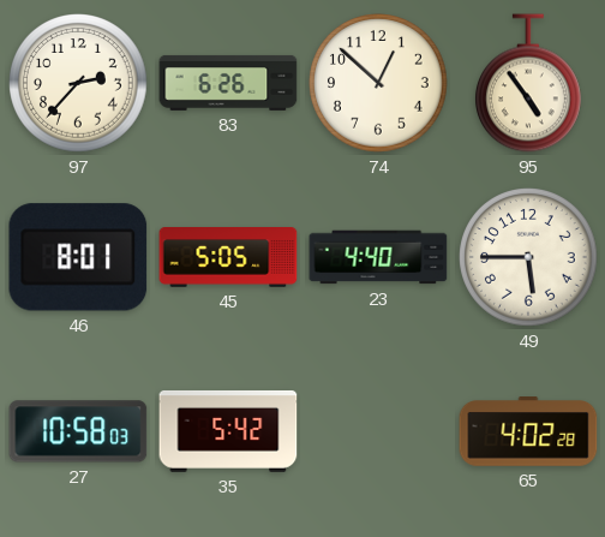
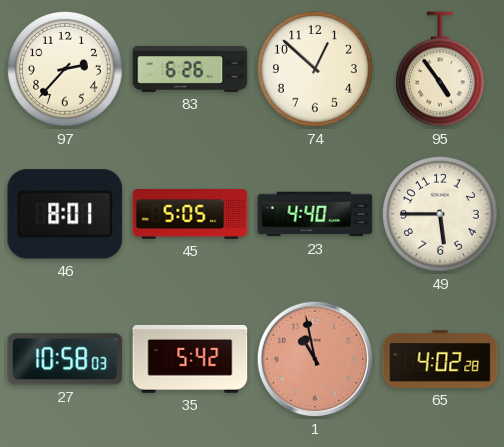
1: none -> 10:58 (315, 359)
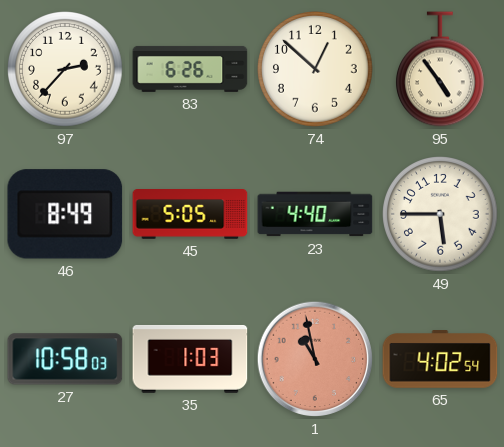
46: 8:01 -> 8:49 (65, 214)
35: 5:42 -> 1:03 (190, 359)
65: 4:02:28 -> 4:02:54 (440, 359)
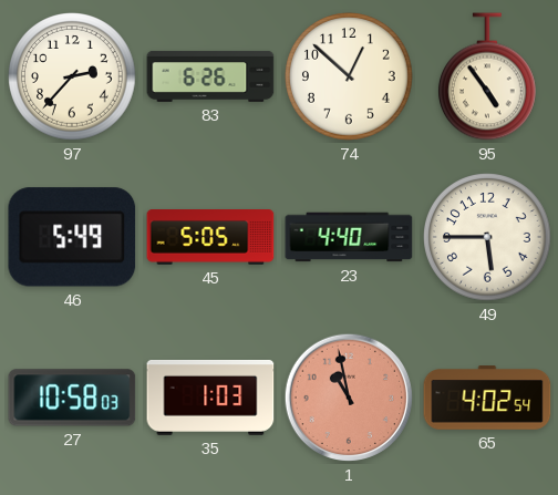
46: 8:49 -> 5:49 (72, 237)
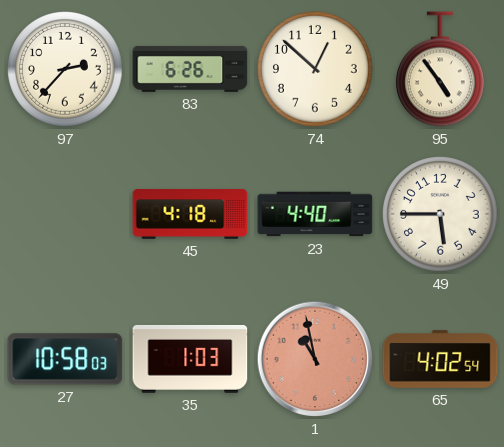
46: 5:49 -> none (72, 237)
45: 5:05 -> 4:18 (190, 215)
